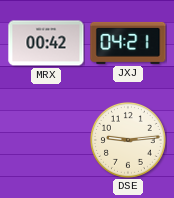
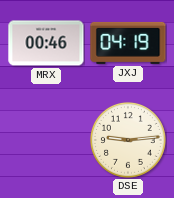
MRX: 00:42 -> 00:46 (46, 43)
JXJ: 04:21 -> 04:19 (128, 43)
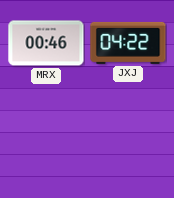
JXJ: 04:19 -> 04:22 (128, 43)
DSE: 9:14 -> none (128, 140)
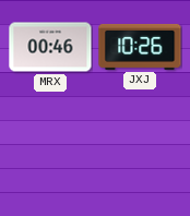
JXJ: 04:22 -> 10:26 (140, 47)
